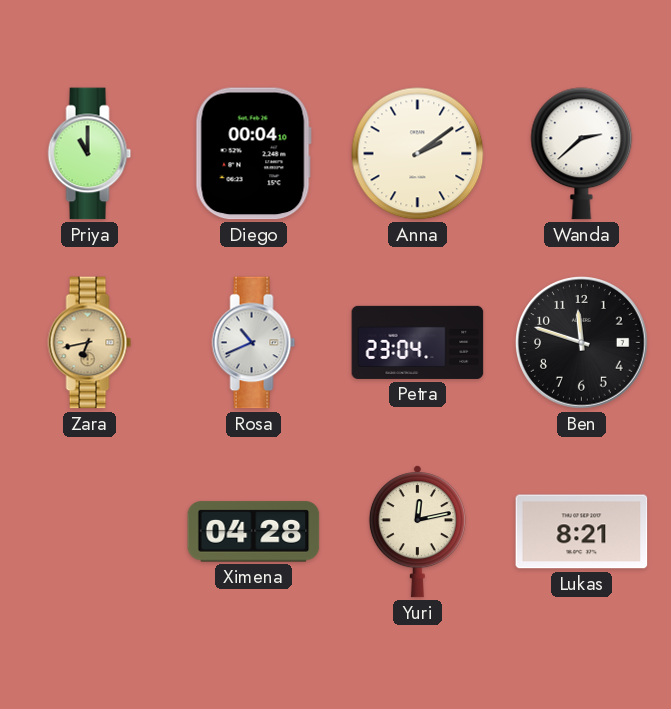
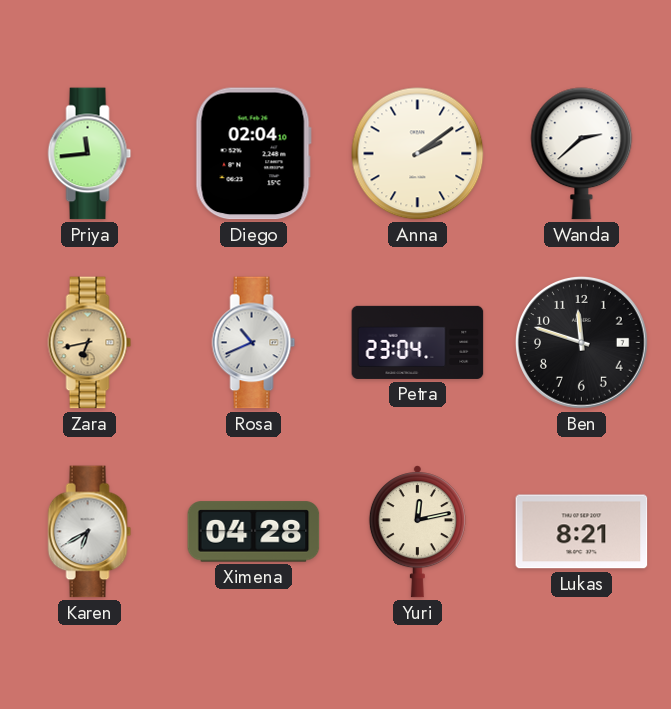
Priya: 11:00 -> 11:44 (90, 154)
Diego: 00:04 -> 02:04 (253, 154)
Karen: none -> 6:40 (90, 532)
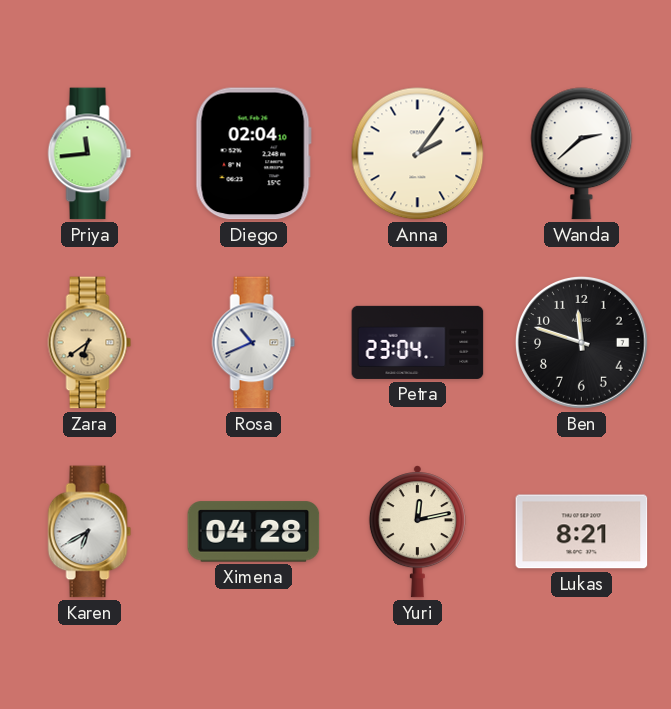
Anna: 2:09 -> 2:06 (418, 154)
Zara: 6:43 -> 6:39 (90, 343)
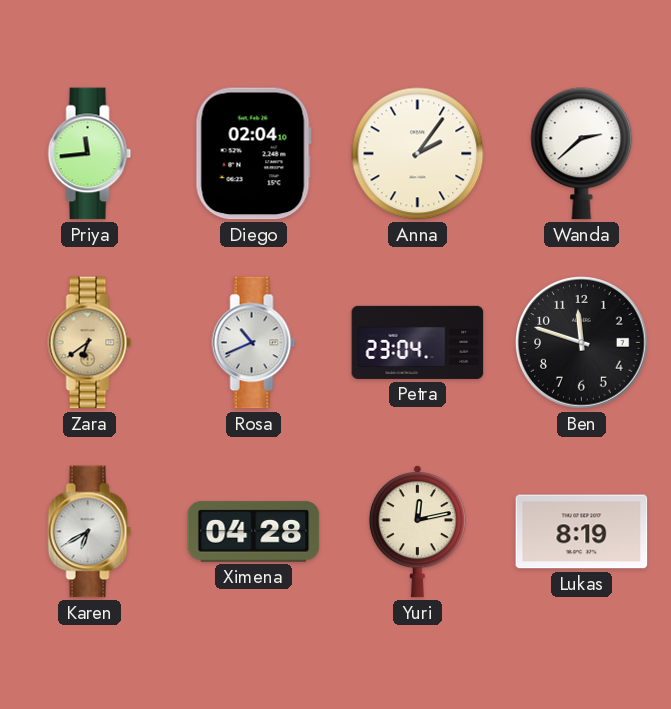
Lukas: 8:21 -> 8:19 (582, 532)
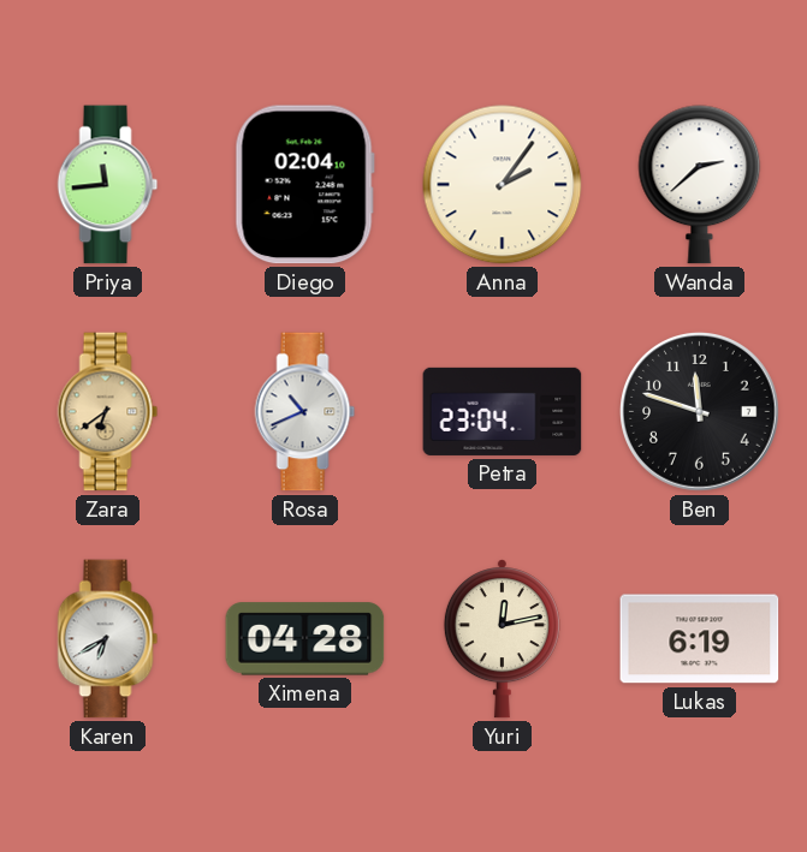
Lukas: 8:19 -> 6:19 (700, 639)
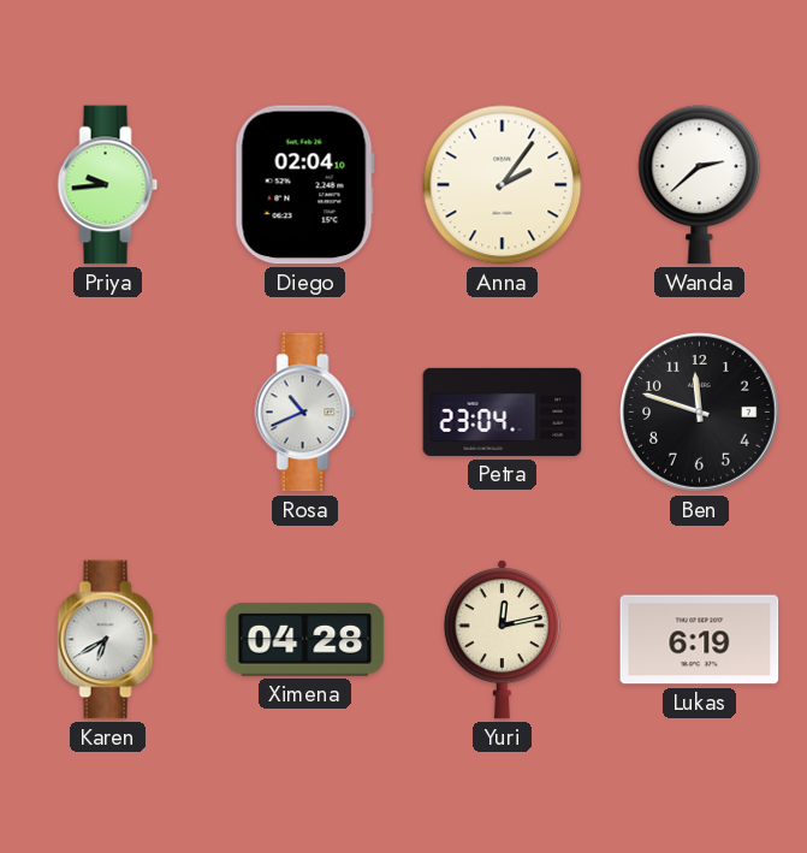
Priya: 11:44 -> 9:44 (108, 185)
Zara: 6:39 -> none (108, 412)
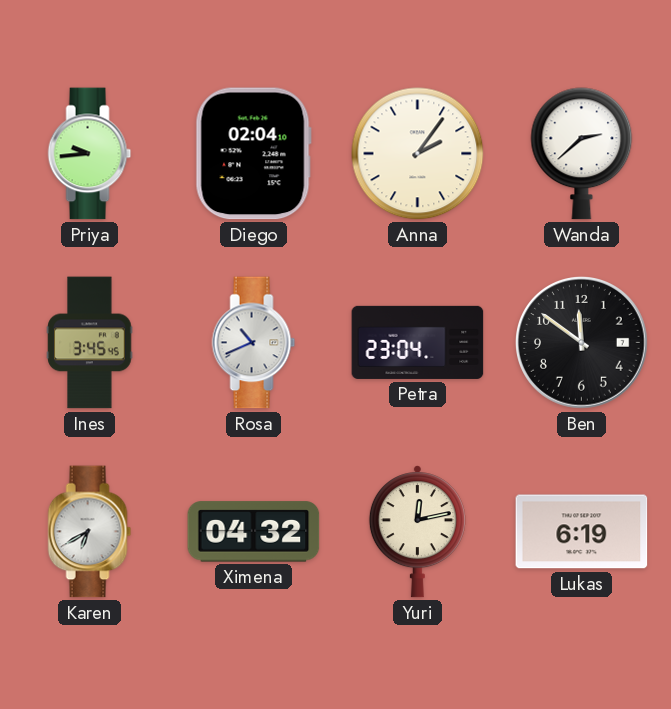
Ines: none -> 3:45 (90, 343)
Ben: 11:48 -> 11:51 (582, 343)
Ximena: 04:28 -> 04:32 (254, 532)
